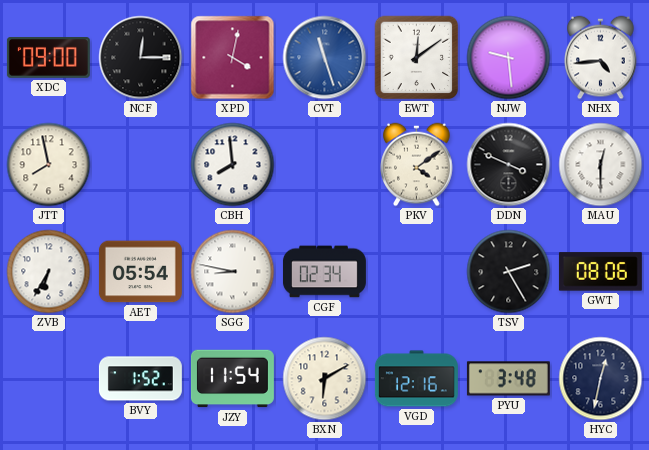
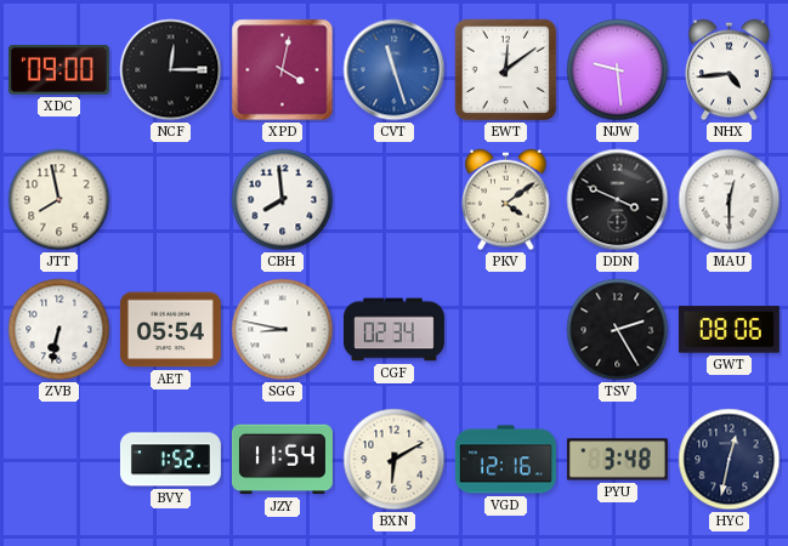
ZVB: 6:35 -> 6:32 (59, 330)
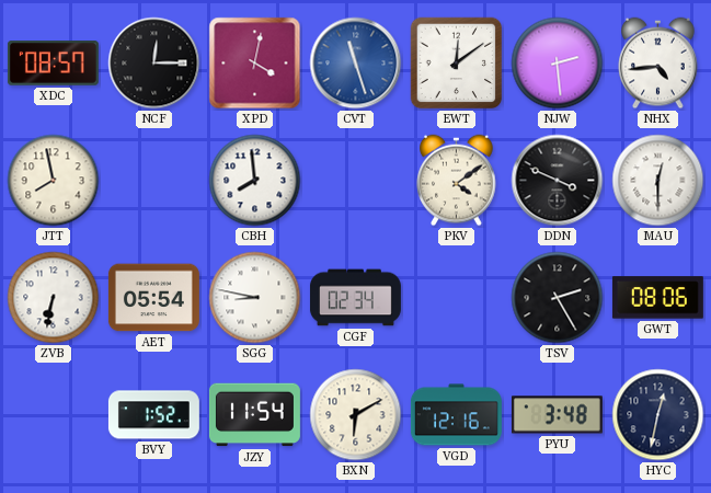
XDC: 09:00 -> 08:57 (53, 64)
NJW: 9:29 -> 2:29 (558, 64)
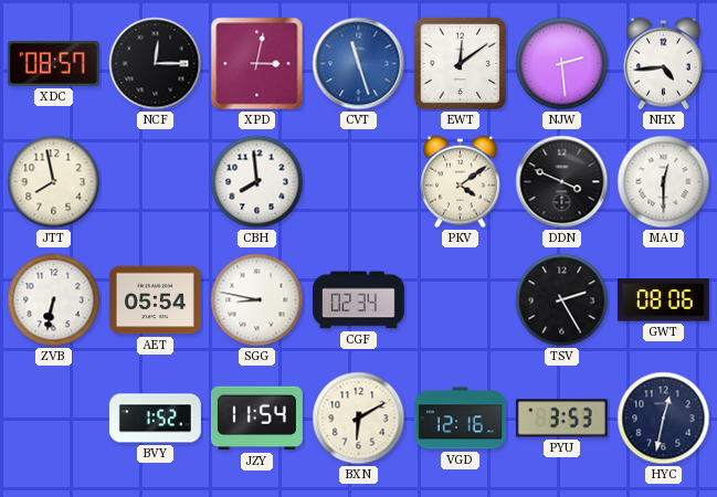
XPD: 4:02 -> 3:02 (257, 64)
PYU: 3:48 -> 3:53 (561, 419)
